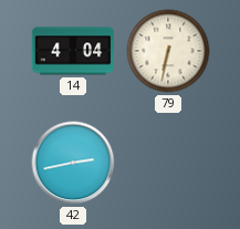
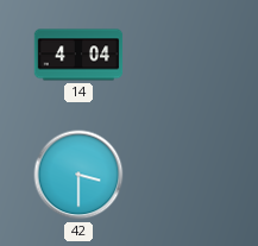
79: 6:32 -> none (168, 51)
42: 2:43 -> 3:30 (78, 175)
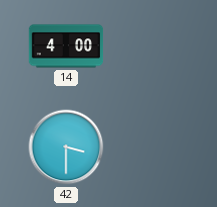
14: 4:04 -> 4:00 (66, 46)
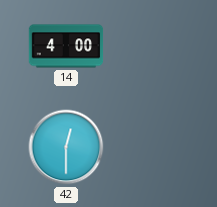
42: 3:30 -> 12:30 (66, 147)
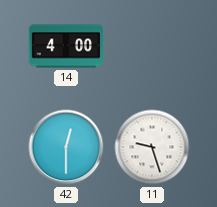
11: none -> 9:27 (152, 147)
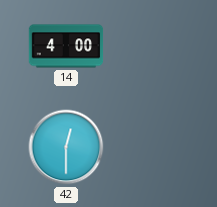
11: 9:27 -> none (152, 147)
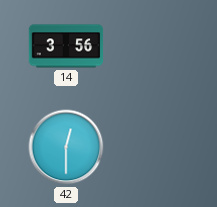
14: 4:00 -> 3:56 (66, 46)
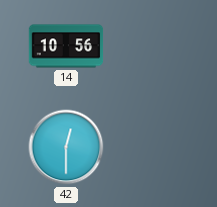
14: 3:56 -> 10:56 (66, 46)
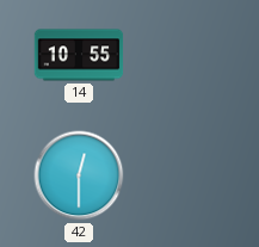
14: 10:56 -> 10:55 (79, 55)
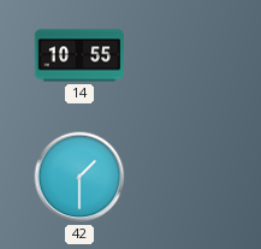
42: 12:30 -> 1:30 (79, 177)
